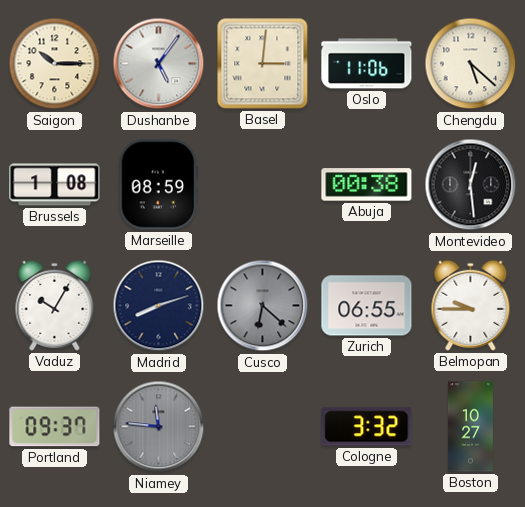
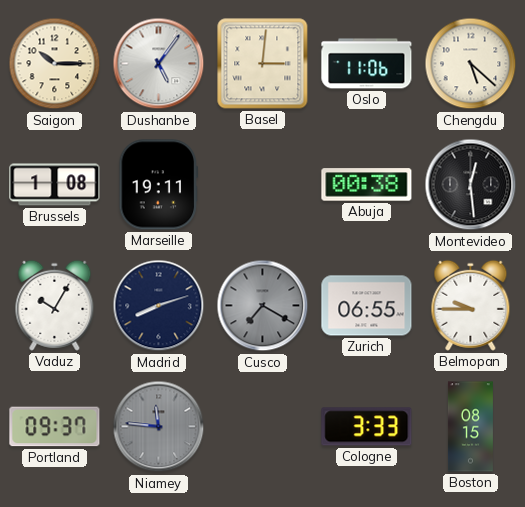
Marseille: 08:59 -> 19:11 (159, 185)
Cusco: 6:22 -> 7:20 (263, 306)
Cologne: 3:32 -> 3:33 (367, 427)
Boston: 10:27 -> 08:15 (470, 427)
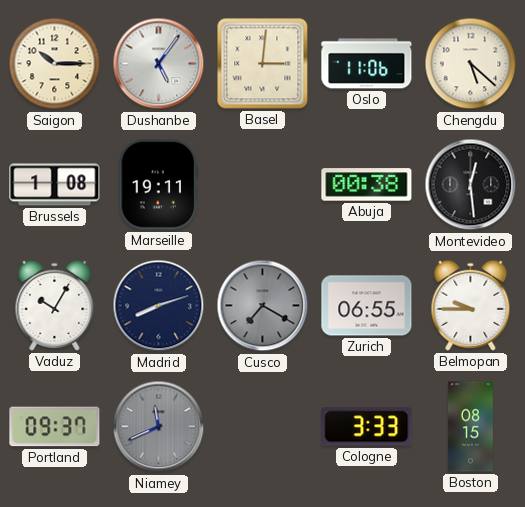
Niamey: 11:46 -> 11:41 (159, 427)
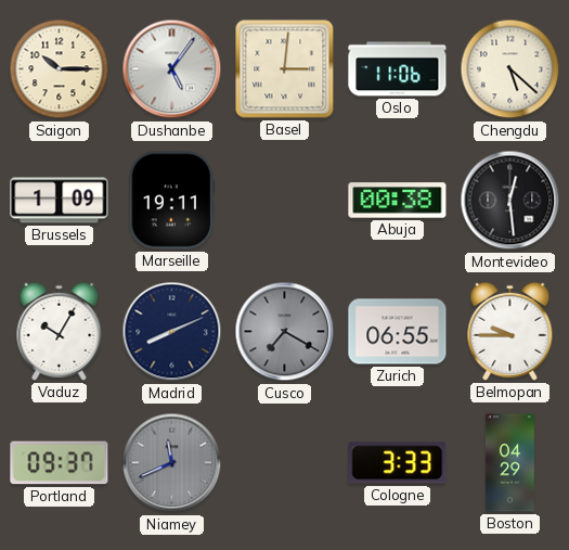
Brussels: 1:08 -> 1:09 (60, 201)
Madrid: 8:12 -> 8:11 (172, 332)
Boston: 08:15 -> 04:29 (509, 463)
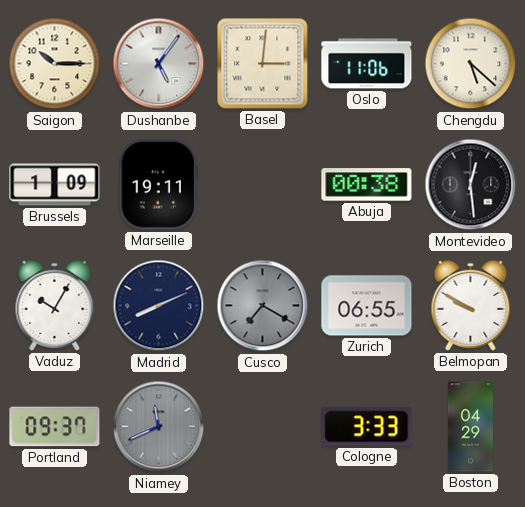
Belmopan: 9:45 -> 9:50 (471, 305)
